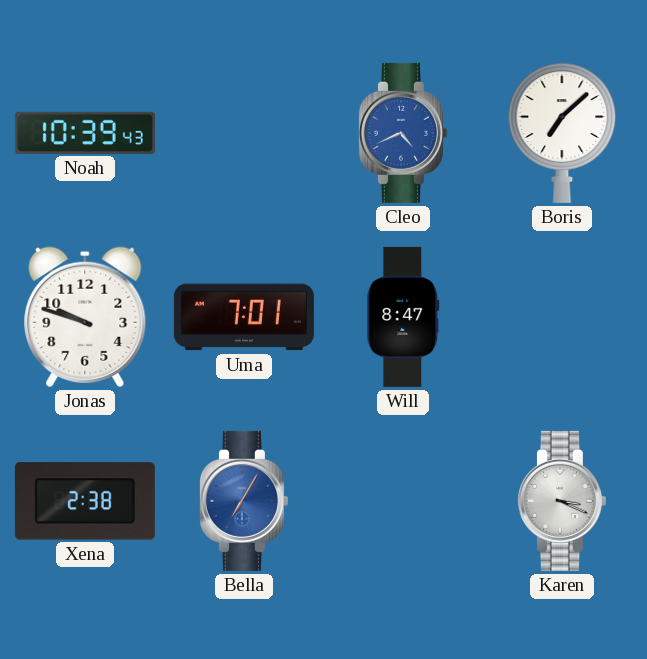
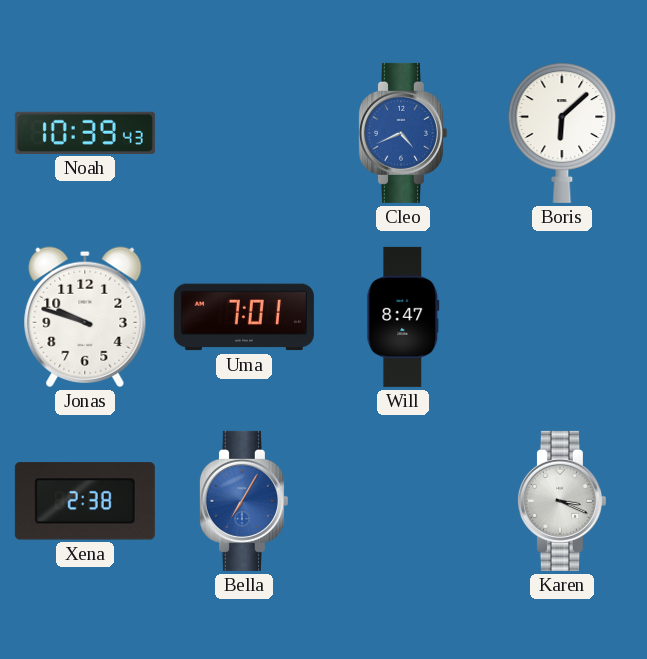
Boris: 7:08 -> 6:08 (562, 133)
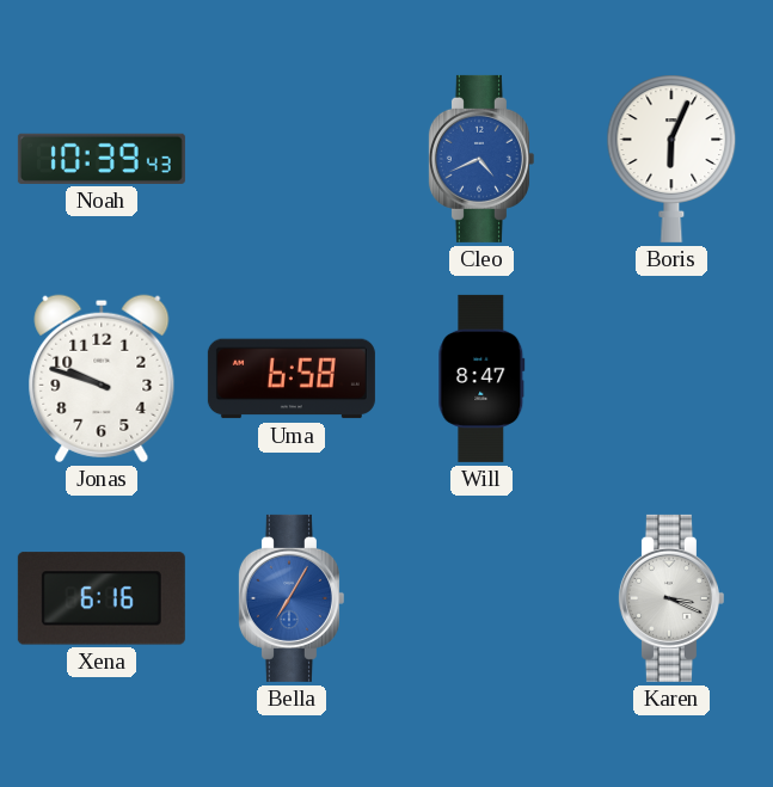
Boris: 6:08 -> 6:04 (671, 159)
Uma: 7:01 -> 6:58 (292, 379)
Xena: 2:38 -> 6:16 (102, 598)
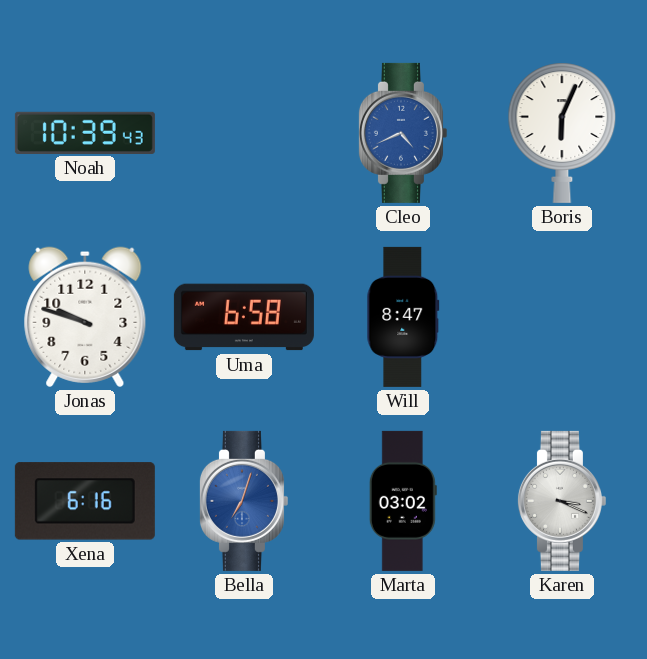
Bella: 7:05 -> 7:03 (243, 501)
Marta: none -> 03:02 (403, 501)
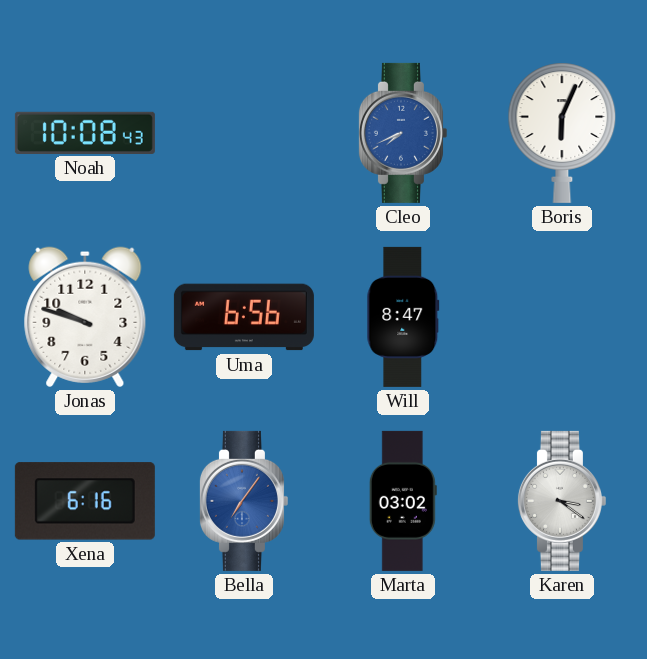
Noah: 10:39 -> 10:08 (85, 133)
Cleo: 4:41 -> 7:41 (402, 133)
Uma: 6:58 -> 6:56 (244, 317)
Bella: 7:03 -> 7:06 (243, 501)
Karen: 3:19 -> 3:21 (561, 501)
